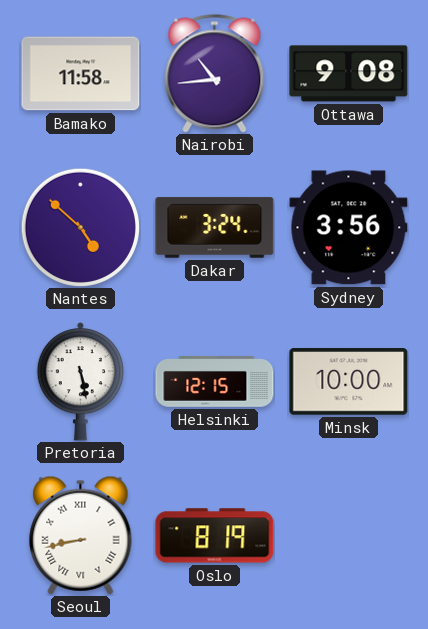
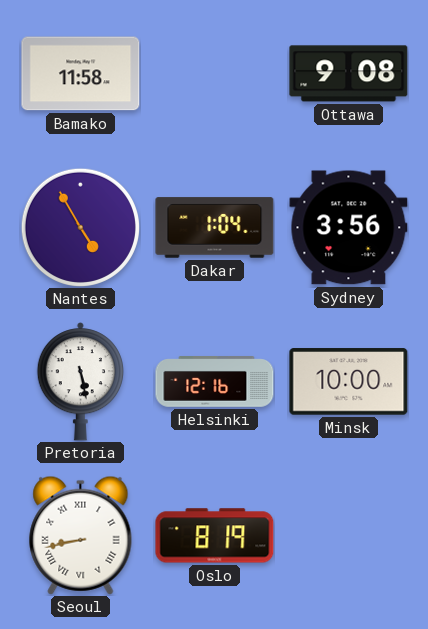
Nairobi: 10:44 -> none (215, 74)
Nantes: 4:52 -> 4:55 (80, 227)
Dakar: 3:24 -> 1:04 (215, 228)
Helsinki: 12:15 -> 12:16 (215, 382)
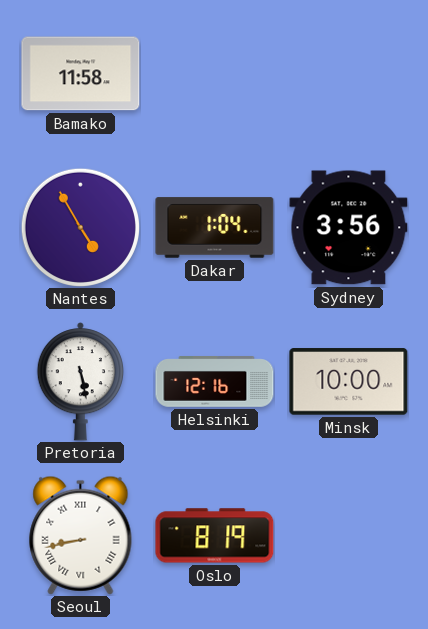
Ottawa: 9:08 -> none (349, 74)
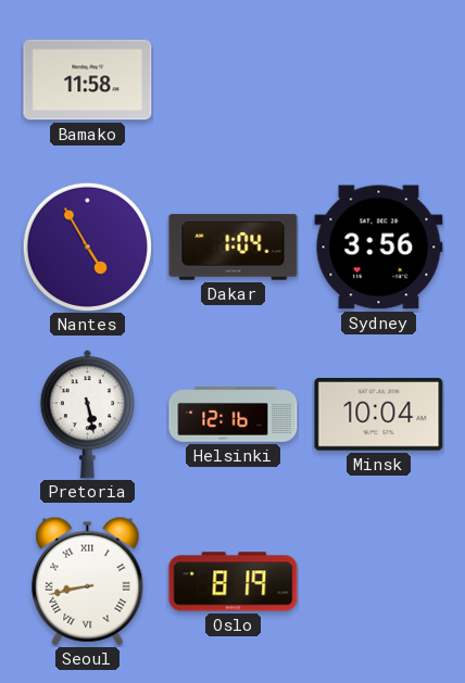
Minsk: 10:00 -> 10:04 (379, 415)
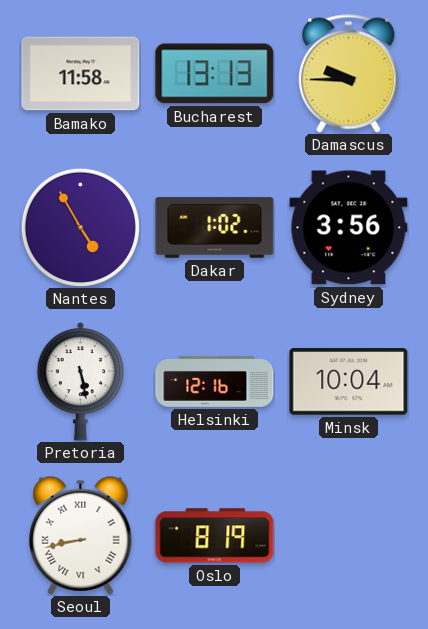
Bucharest: none -> 13:13 (215, 74)
Damascus: none -> 9:45 (349, 74)
Dakar: 1:04 -> 1:02 (215, 228)
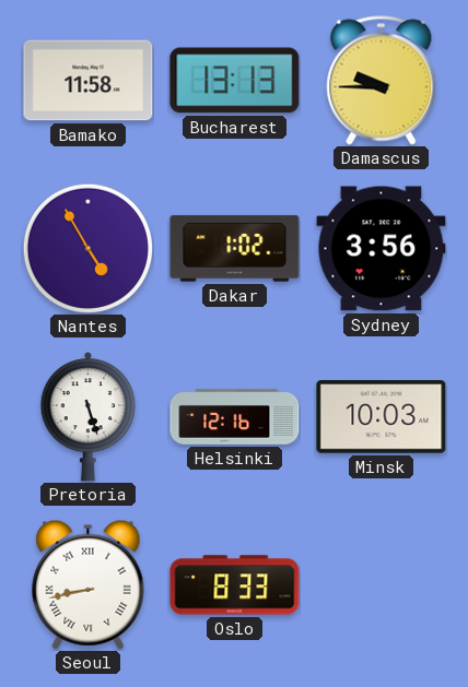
Pretoria: 5:28 -> 5:27 (87, 417)
Minsk: 10:04 -> 10:03 (382, 417)
Oslo: 8:19 -> 8:33 (235, 585)
